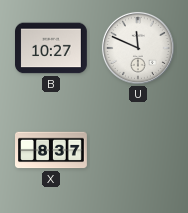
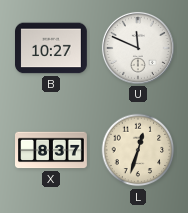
L: none -> 12:33 (138, 150)
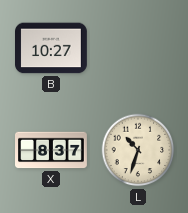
U: 11:49 -> none (138, 48)
L: 12:33 -> 10:33 (138, 150)
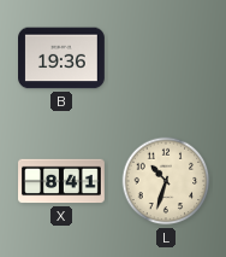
B: 10:27 -> 19:36 (63, 58)
X: 8:37 -> 8:41 (63, 181)
